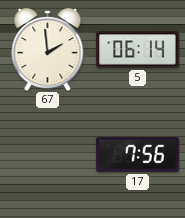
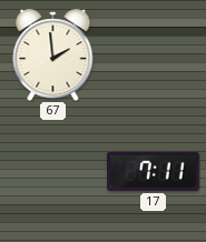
5: 06:14 -> none (138, 50)
17: 7:56 -> 7:11 (154, 171)
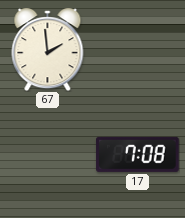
17: 7:11 -> 7:08 (138, 154)
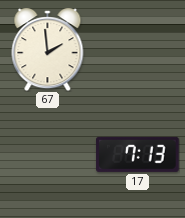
17: 7:08 -> 7:13 (138, 154)
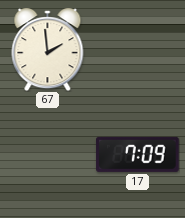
17: 7:13 -> 7:09 (138, 154)
